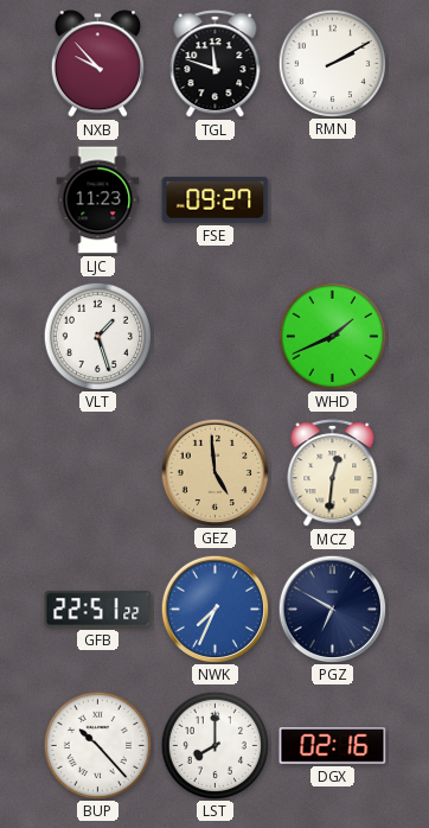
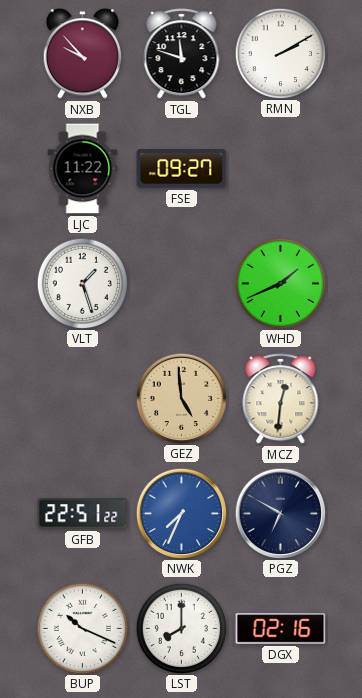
LJC: 11:23 -> 11:22 (83, 169)
BUP: 10:23 -> 10:19 (82, 628)
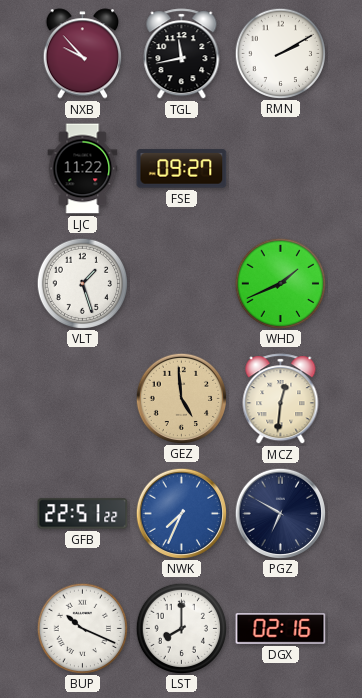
TGL: 11:48 -> 11:43 (182, 54)
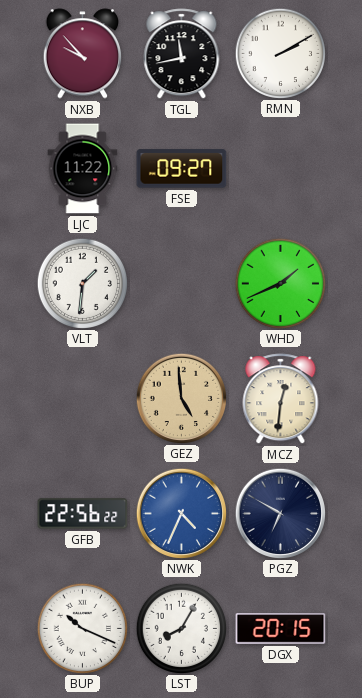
VLT: 1:27 -> 1:31 (82, 283)
GFB: 22:51 -> 22:56 (83, 514)
NWK: 7:34 -> 4:34 (181, 513)
LST: 8:00 -> 8:05 (181, 628)
DGX: 02:16 -> 20:15 (281, 629)
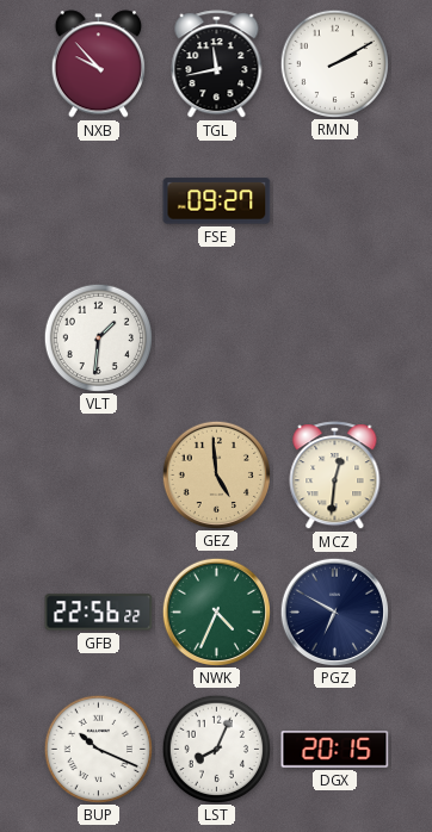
LJC: 11:22 -> none (83, 169)
WHD: 1:41 -> none (280, 283)
NWK dial: blue -> green (216, 611)
LST: 8:05 -> 8:04 (216, 749)
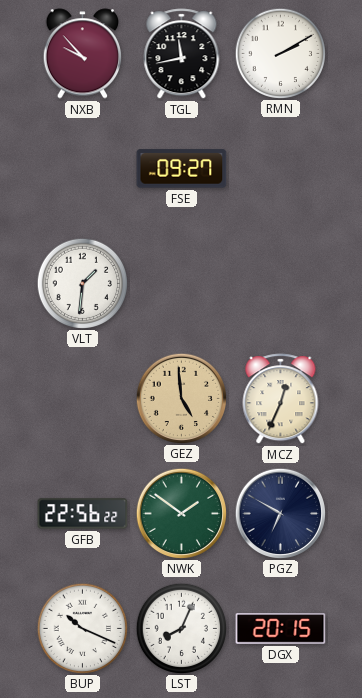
MCZ: 12:31 -> 12:34 (281, 399)
NWK: 4:34 -> 1:51 (181, 513)
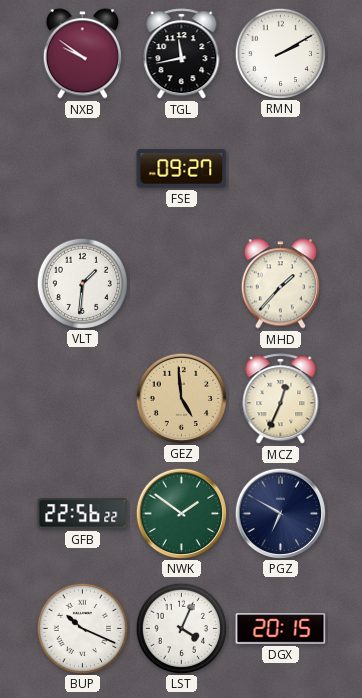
NXB: 9:53 -> 9:51 (82, 54)
MHD: none -> 1:37 (280, 284)
LST: 8:04 -> 4:04 (181, 628)
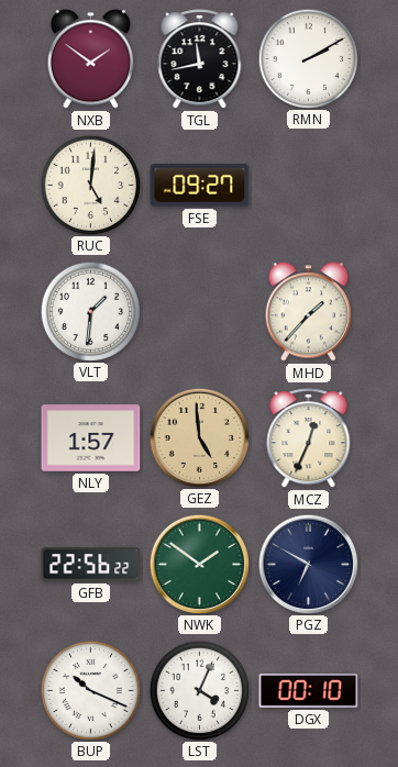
NXB: 9:51 -> 1:51 (90, 59)
RUC: none -> 5:01 (90, 185)
NLY: none -> 1:57 (91, 438)
DGX: 20:15 -> 00:10 (309, 691)
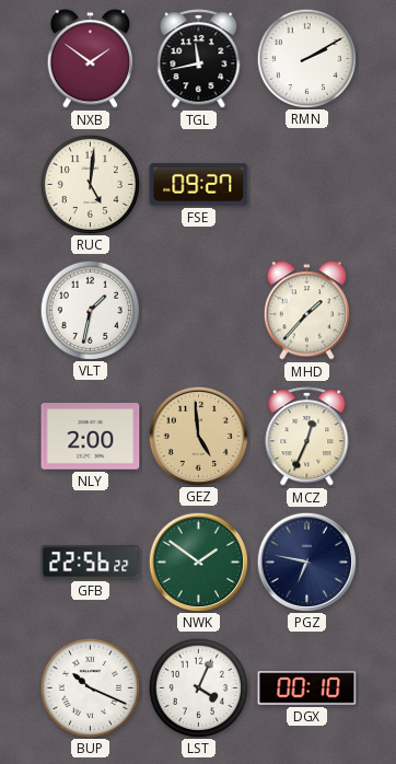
VLT: 1:31 -> 1:32 (90, 310)
NLY: 1:57 -> 2:00 (91, 437)
PGZ: 6:50 -> 6:47 (306, 562)
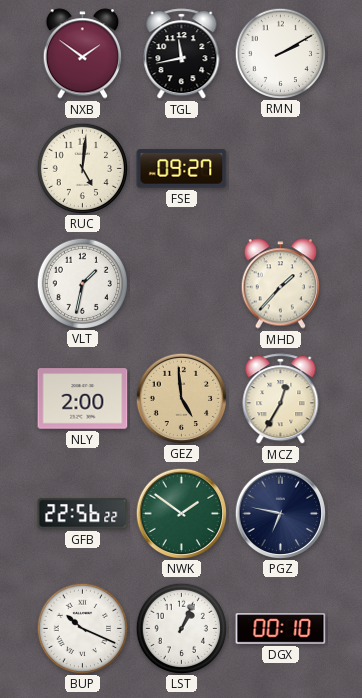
MCZ: 12:34 -> 12:35 (281, 399)
LST: 4:04 -> 1:04 (181, 628)
